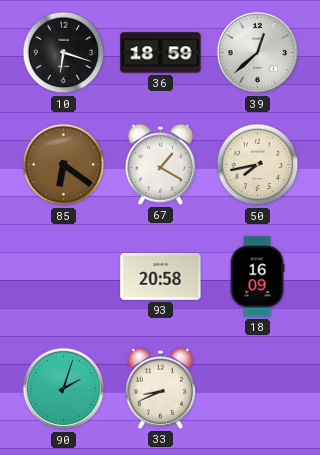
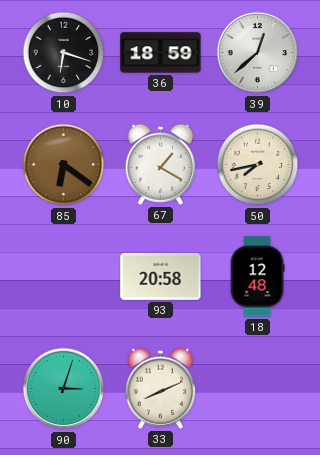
18: 16:09 -> 12:48 (257, 277)
90: 2:03 -> 3:03 (64, 389)
33: 8:41 -> 8:11 (160, 388)
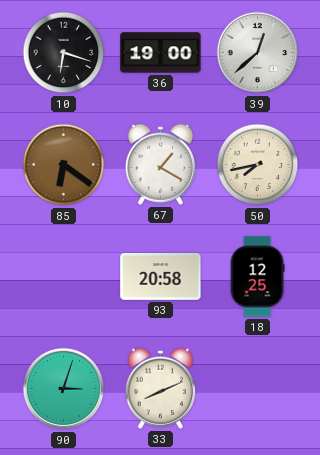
36: 18:59 -> 19:00 (161, 53)
18: 12:48 -> 12:25 (257, 277)
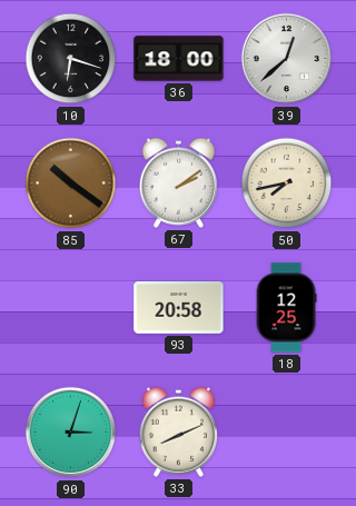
36: 19:00 -> 18:00 (179, 59)
85: 6:21 -> 10:21 (71, 183)
67: 1:20 -> 2:09 (178, 182)
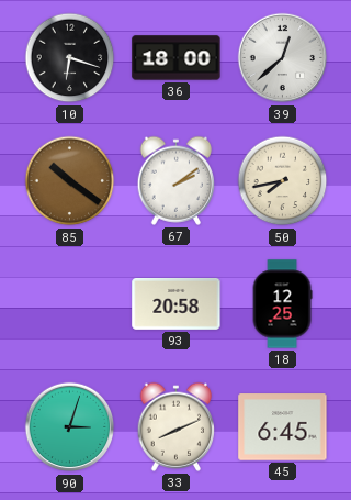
45: none -> 6:45 (283, 427)
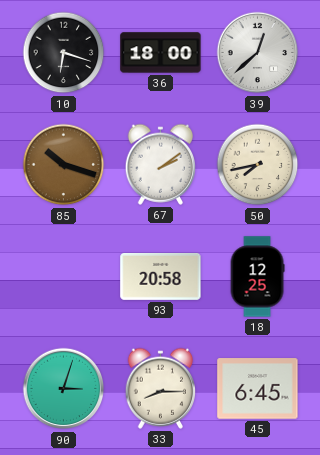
85: 10:21 -> 10:18 (64, 165)
33: 8:11 -> 8:15 (160, 388)
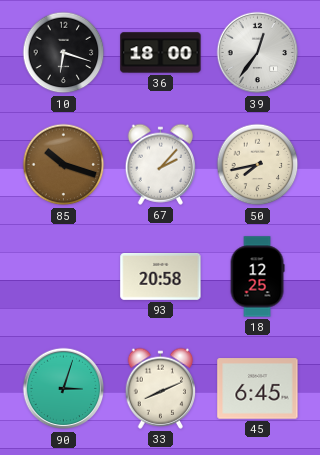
39: 12:38 -> 12:36 (258, 53)
67: 2:09 -> 2:07 (160, 164)
33: 8:15 -> 8:11 (160, 388)
